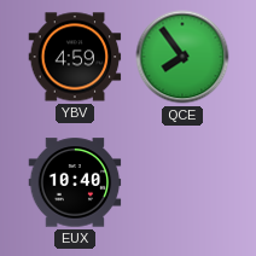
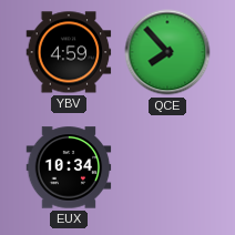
QCE: 7:54 -> 7:53 (167, 52)
EUX: 10:40 -> 10:34 (69, 167)
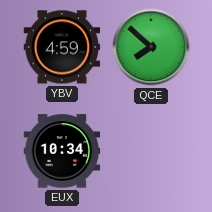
QCE: 7:53 -> 7:52 (151, 47)
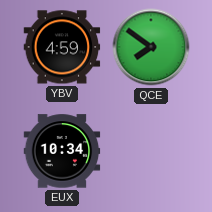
QCE: 7:52 -> 7:51 (151, 47)
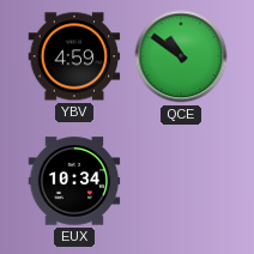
QCE: 7:51 -> 10:51 (181, 56)
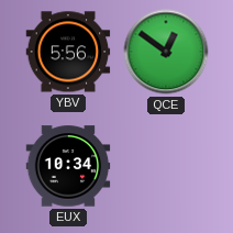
YBV: 4:59 -> 5:56 (68, 52)
QCE: 10:51 -> 12:51 (166, 52)
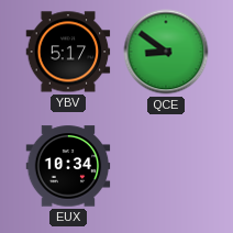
YBV: 5:56 -> 5:17 (68, 52)
QCE: 12:51 -> 8:51 (166, 52)
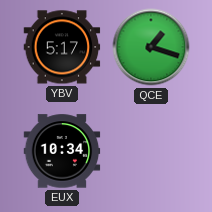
QCE: 8:51 -> 1:18 (151, 47)
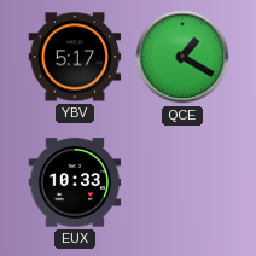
QCE: 1:18 -> 1:20 (182, 57)
EUX: 10:34 -> 10:33 (75, 182)
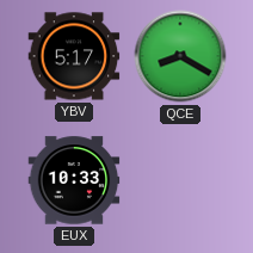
QCE: 1:20 -> 8:20 (180, 56)
